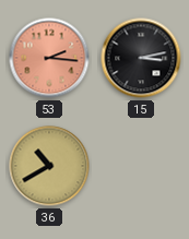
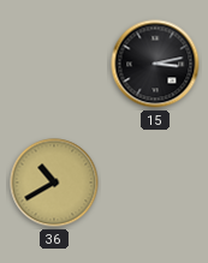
53: 2:16 -> none (49, 58)
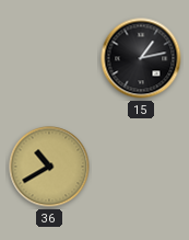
15: 3:13 -> 1:13 (141, 58)
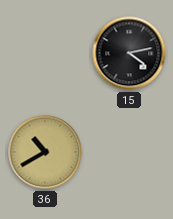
15: 1:13 -> 4:13 (129, 53)
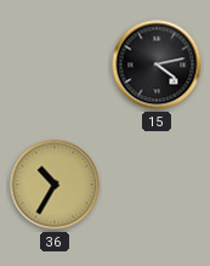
36: 10:40 -> 10:35 (55, 185)
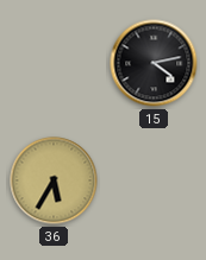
36: 10:35 -> 5:35 (54, 180)
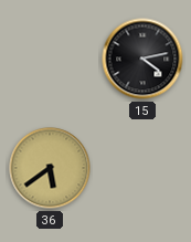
36: 5:35 -> 5:39 (50, 168)
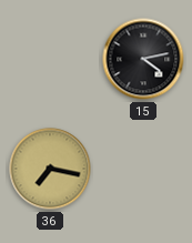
36: 5:39 -> 7:17 (50, 169)
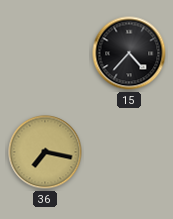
15: 4:13 -> 4:37 (129, 53)
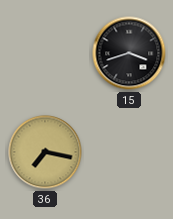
15: 4:37 -> 3:42 (129, 53)
